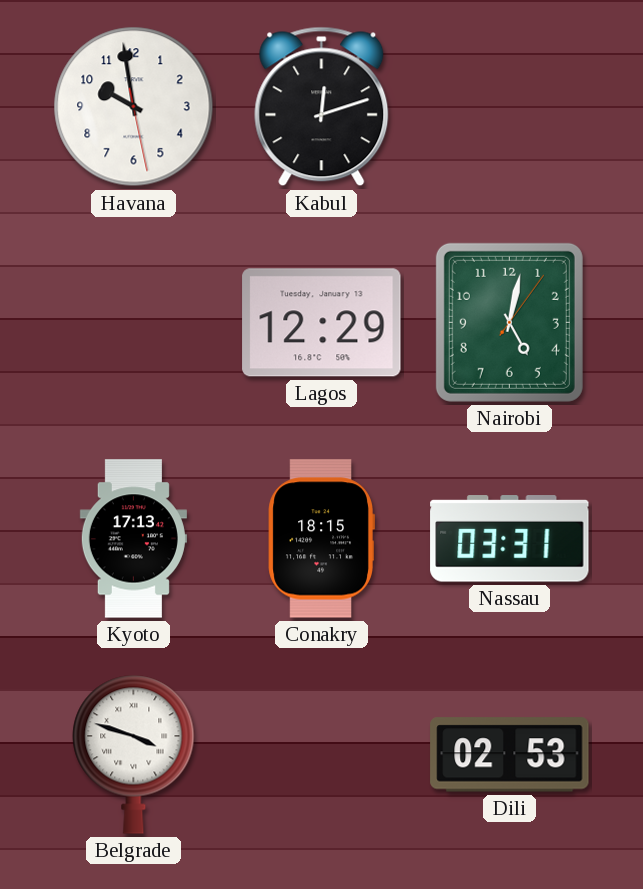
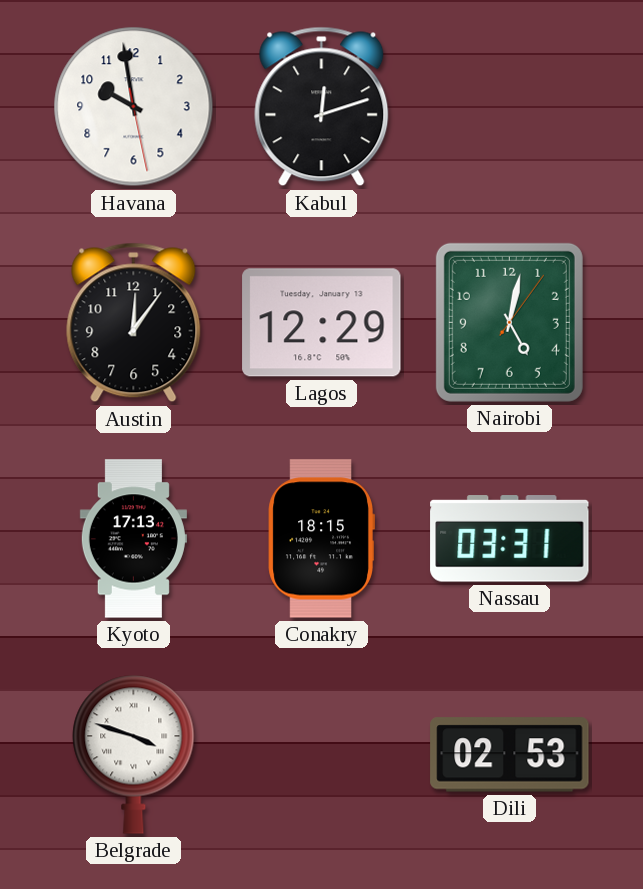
Austin: none -> 12:06 (134, 323)
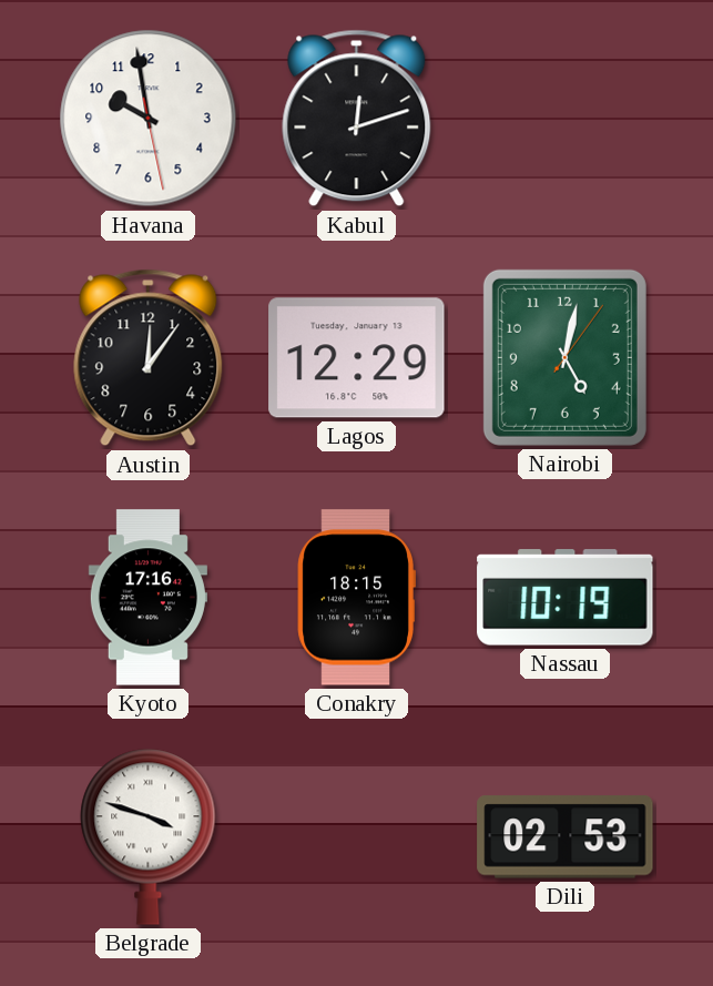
Kyoto: 17:13 -> 17:16 (147, 598)
Nassau: 03:31 -> 10:19 (566, 598)
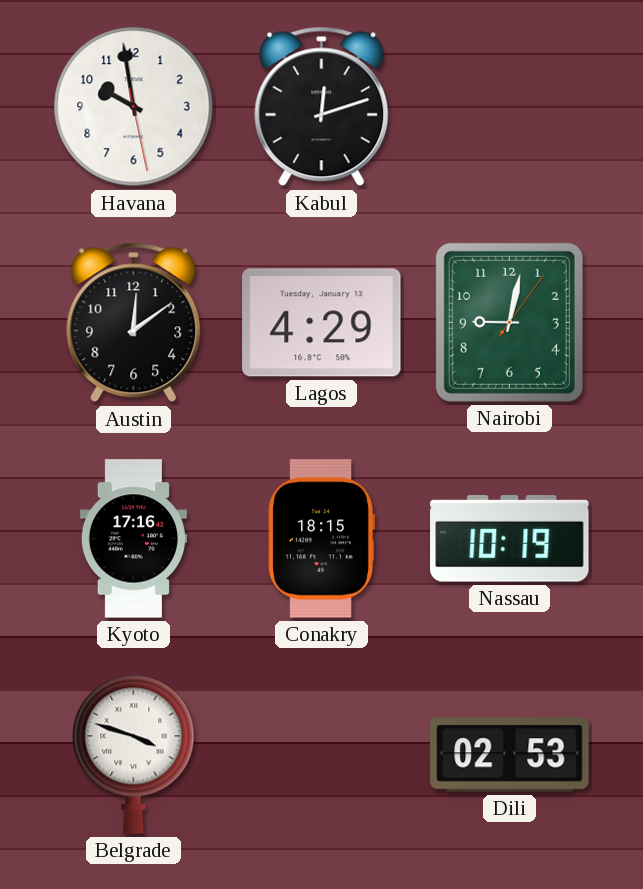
Austin: 12:06 -> 12:09 (134, 323)
Lagos: 12:29 -> 4:29 (322, 323)
Nairobi: 5:02 -> 9:02 (509, 322)
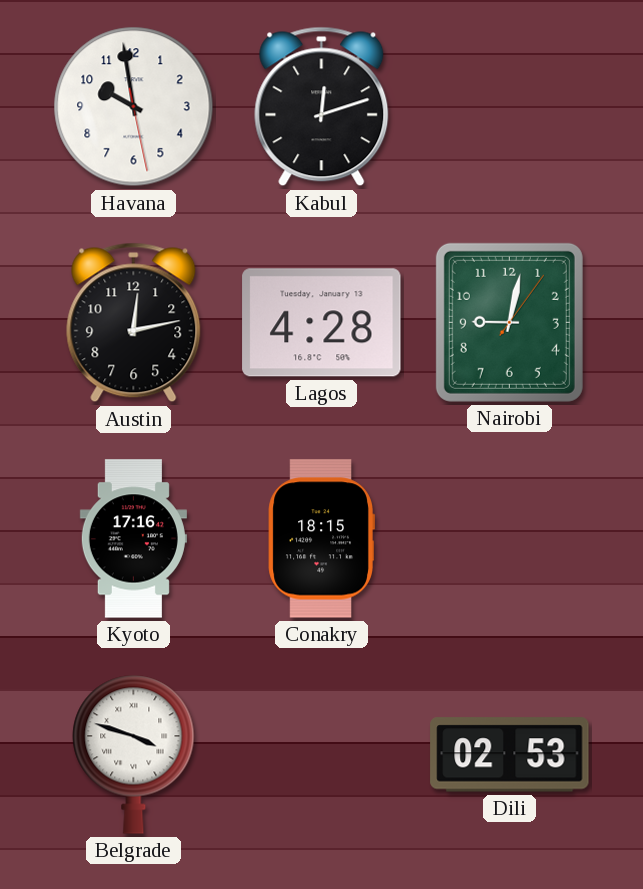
Austin: 12:09 -> 12:13 (134, 323)
Lagos: 4:29 -> 4:28 (322, 323)
Nassau: 10:19 -> none (510, 539)
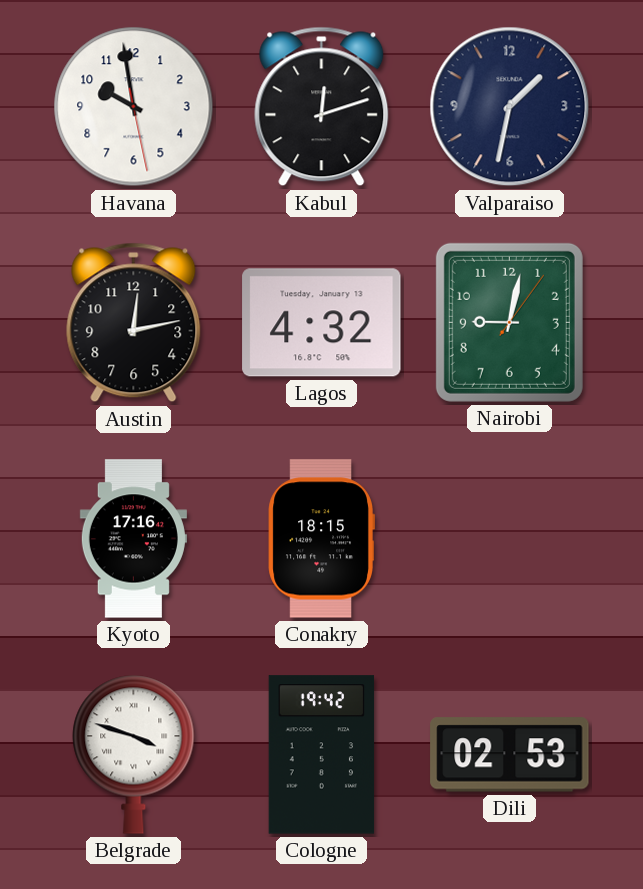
Valparaiso: none -> 1:32 (510, 107)
Lagos: 4:28 -> 4:32 (322, 323)
Cologne: none -> 19:42 (322, 755)
